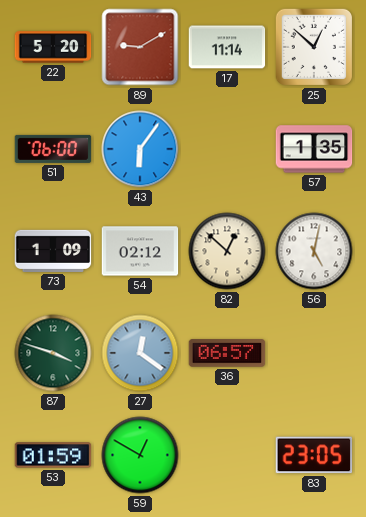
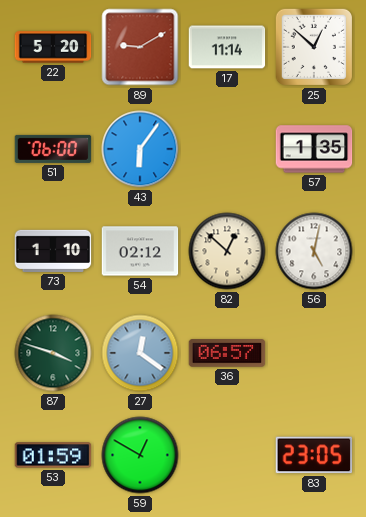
73: 1:09 -> 1:10 (53, 251)
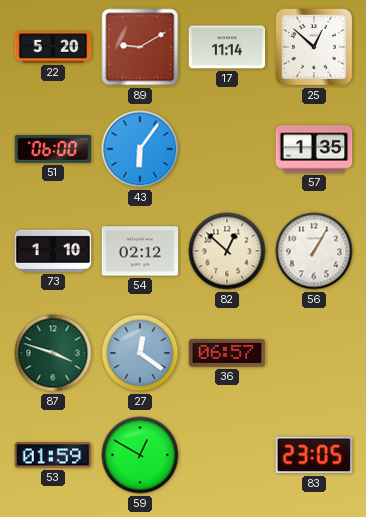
56: 5:02 -> 1:05 (314, 251)
